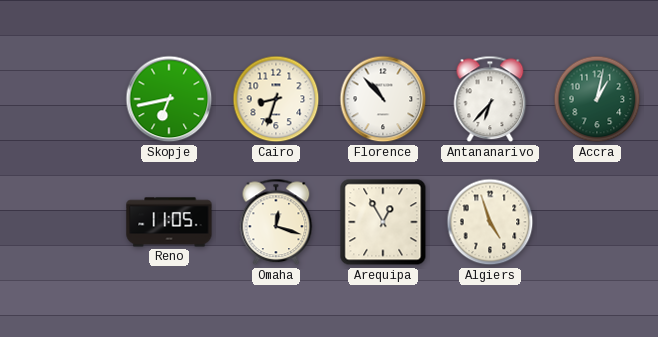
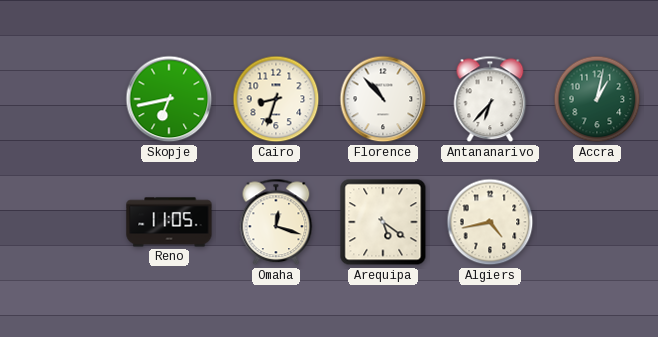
Arequipa: 12:55 -> 5:21 (383, 222)
Algiers: 4:57 -> 4:43 (490, 222)
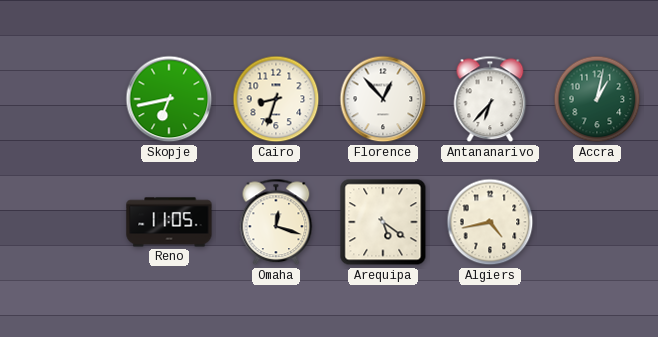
Florence: 10:53 -> 12:53 (383, 99)
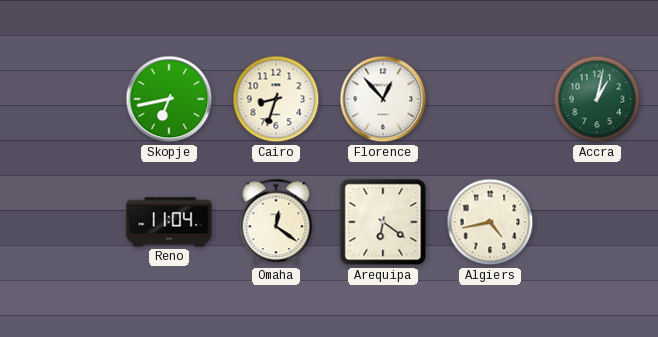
Antananarivo: 6:37 -> none (490, 99)
Reno: 11:05 -> 11:04 (169, 222)
Omaha: 12:18 -> 12:21 (276, 222)
Arequipa: 5:21 -> 6:21 (383, 222)
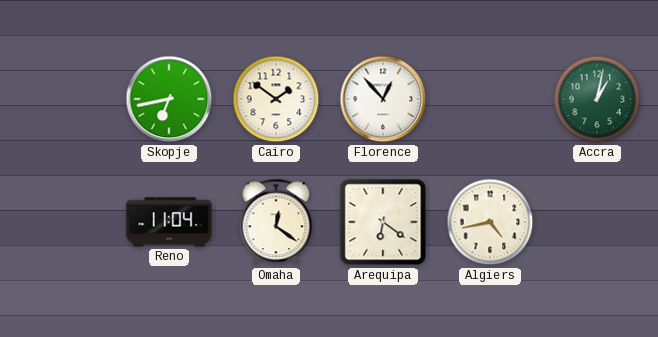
Cairo: 8:33 -> 1:51 (276, 99)
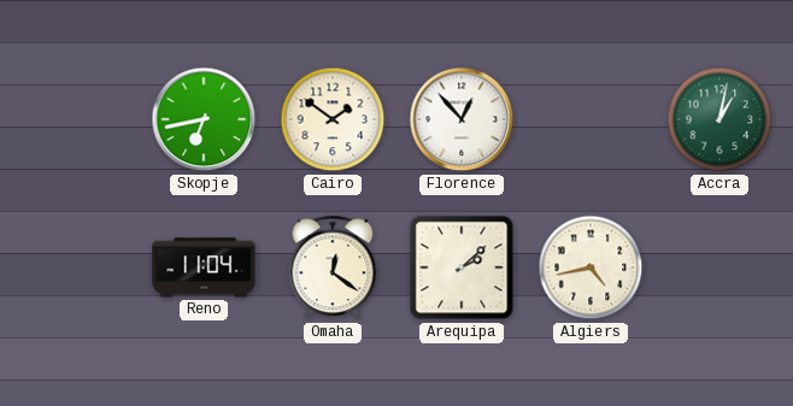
Arequipa: 6:21 -> 2:08 (462, 267)
